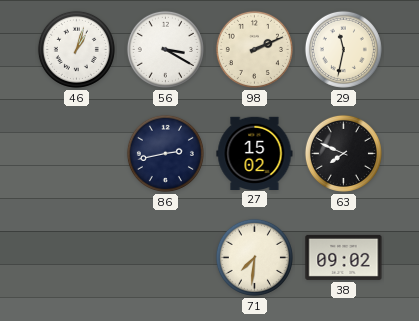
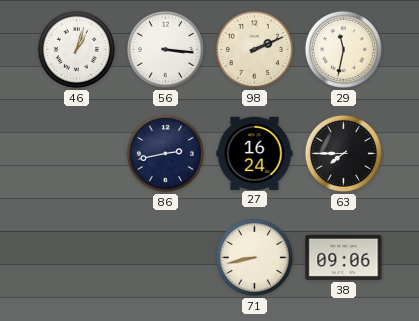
56: 3:20 -> 3:16 (165, 49)
27: 15:02 -> 16:24 (255, 153)
63: 7:49 -> 7:45 (343, 153)
71: 7:31 -> 8:43 (254, 257)
38: 09:02 -> 09:06 (344, 257)
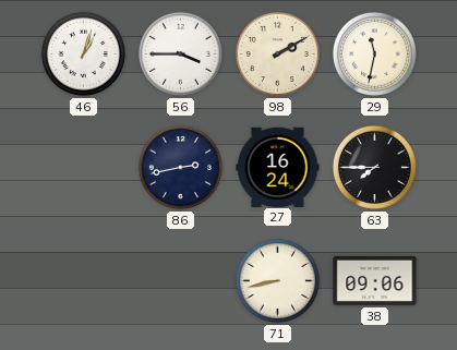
56: 3:16 -> 3:45 (180, 53)
98: 2:11 -> 2:10 (277, 53)
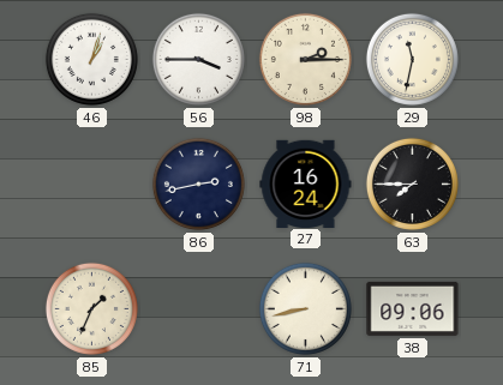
98: 2:10 -> 2:15 (305, 59)
85: none -> 1:34 (91, 308)
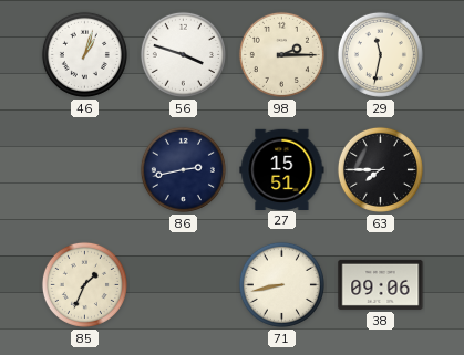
56: 3:45 -> 3:48 (183, 54)
27: 16:24 -> 15:51 (282, 169)
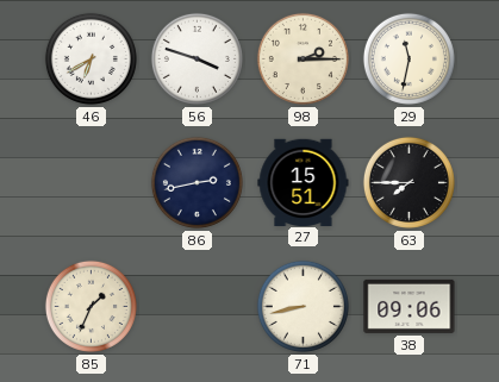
46: 1:03 -> 6:40 (91, 58)
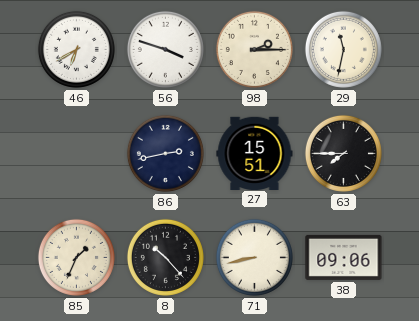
8: none -> 10:23 (165, 257)
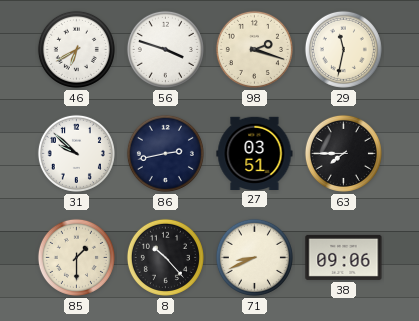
98: 2:15 -> 2:18 (254, 49)
31: none -> 9:52 (76, 153)
27: 15:51 -> 03:51 (255, 153)
85: 1:34 -> 1:30 (76, 257)
71: 8:43 -> 8:41 (254, 257)
